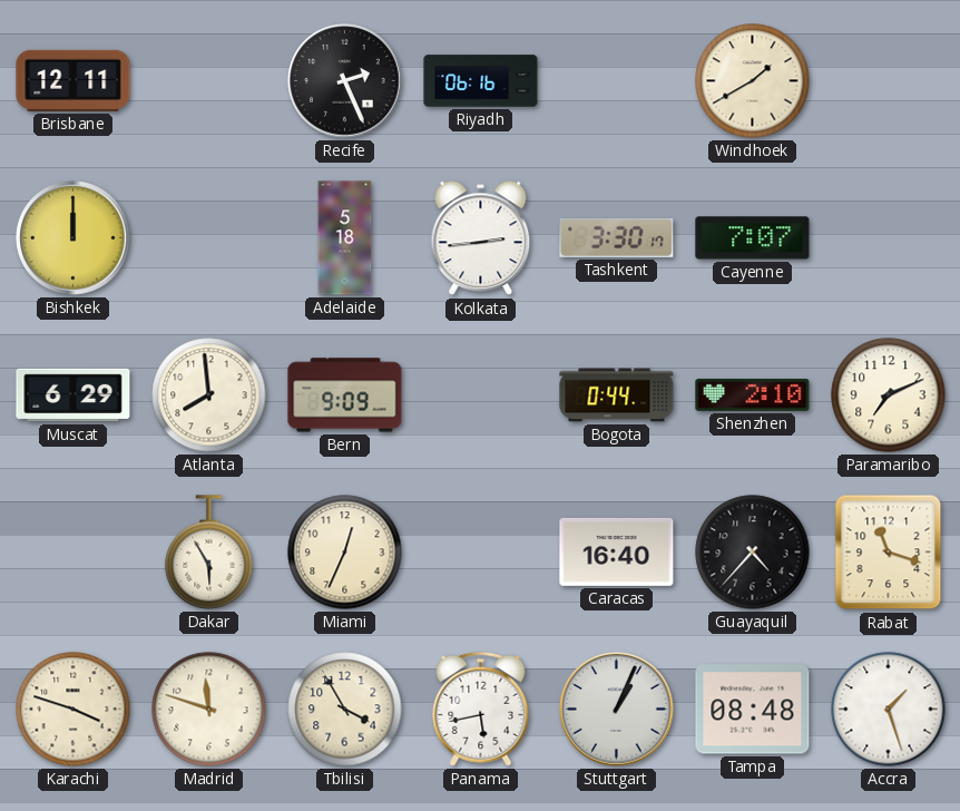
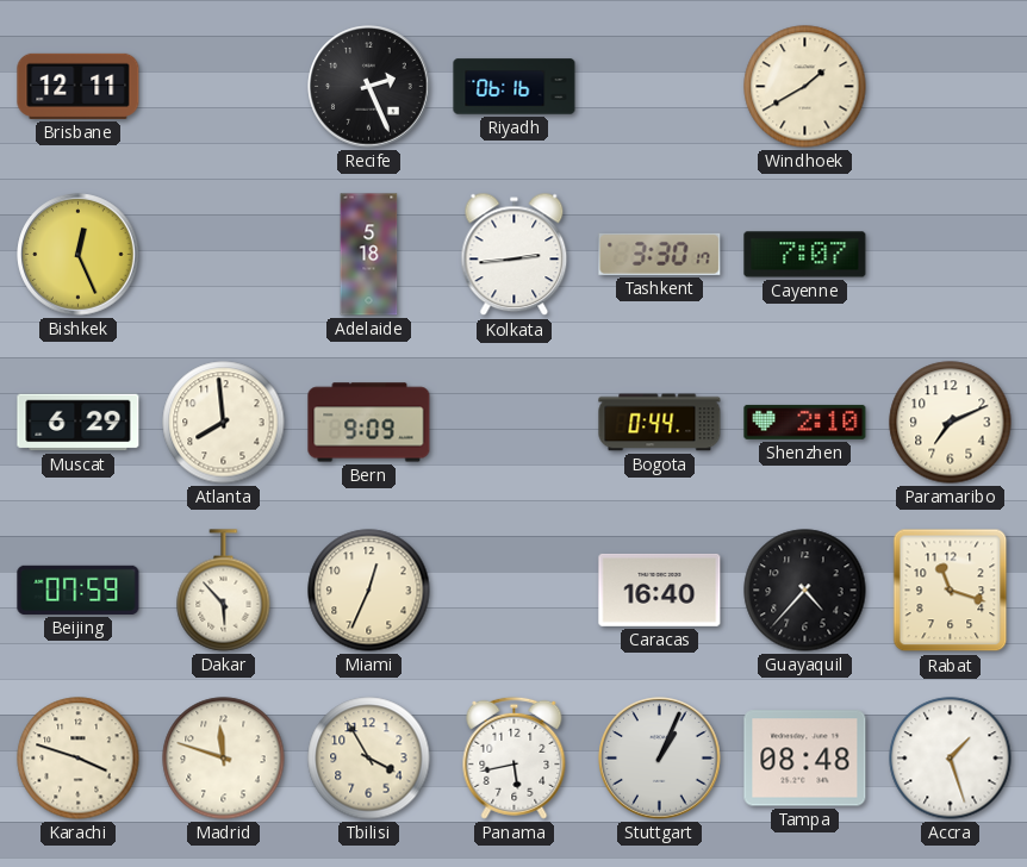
Bishkek: 12:00 -> 12:26 (79, 255)
Beijing: none -> 07:59 (79, 590)
Dakar: 5:55 -> 5:53 (224, 591)
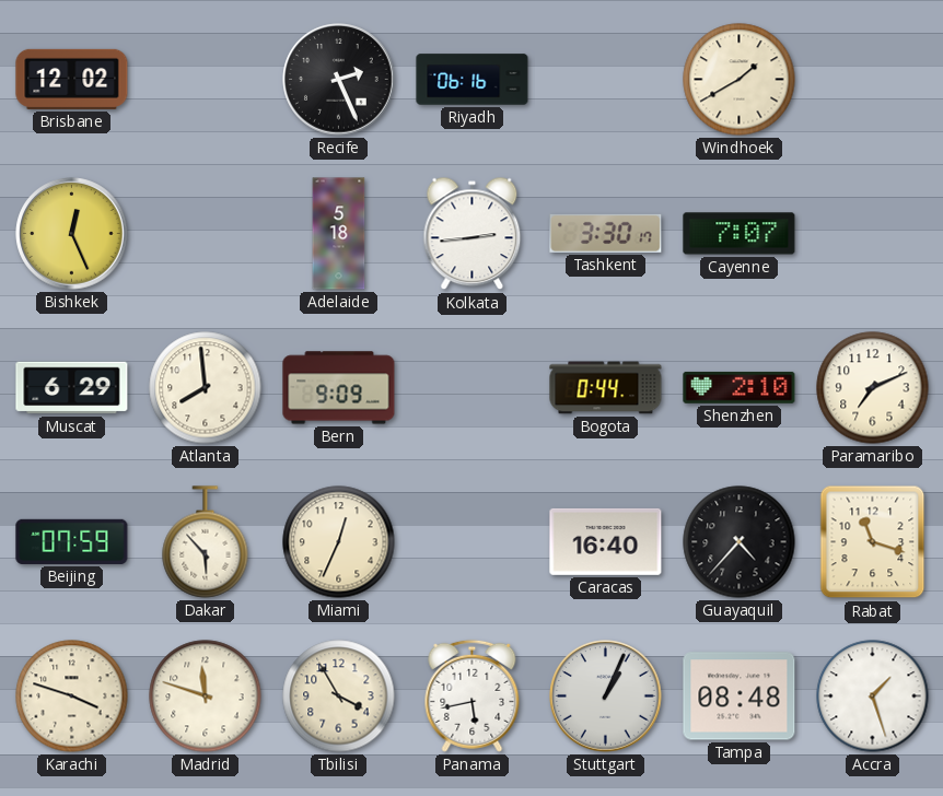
Brisbane: 12:11 -> 12:02 (72, 79)
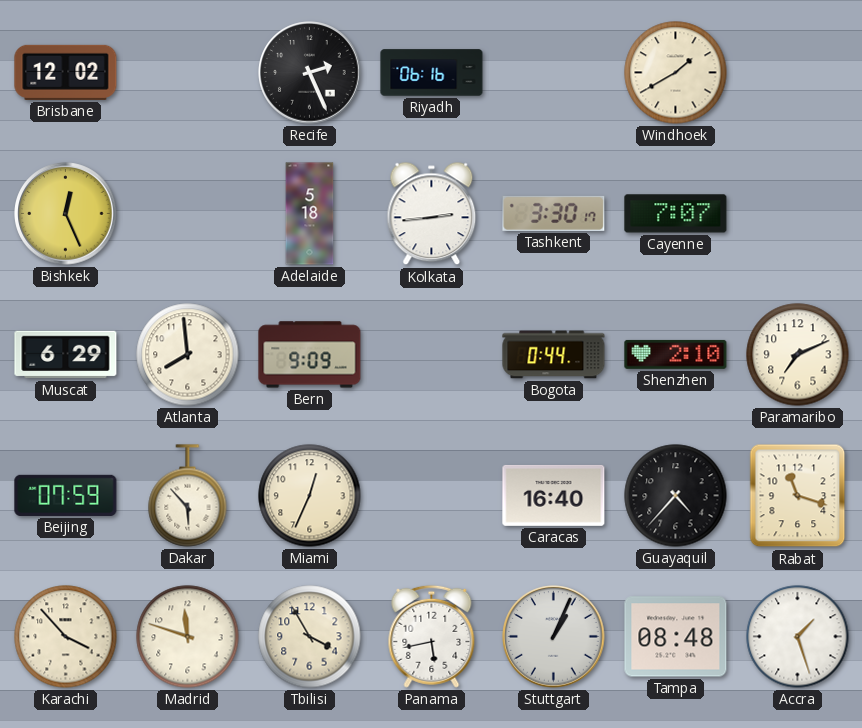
Karachi: 3:48 -> 3:53 (66, 637)
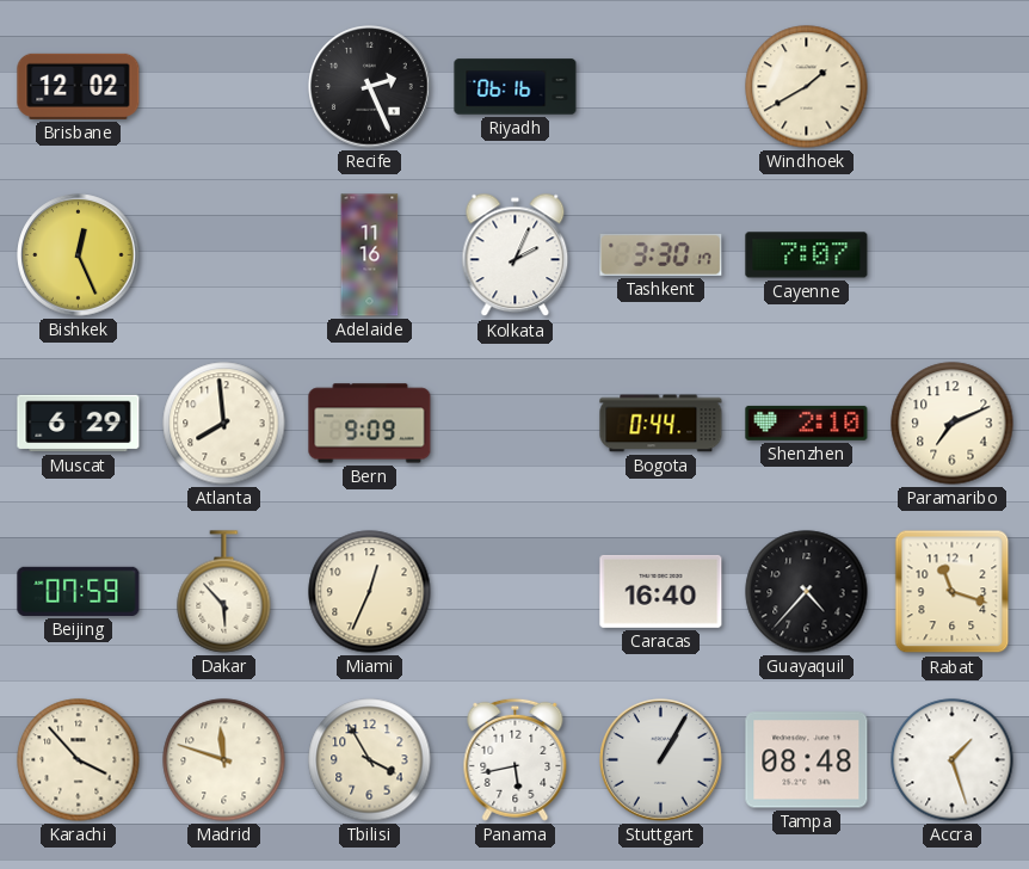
Adelaide: 5:18 -> 11:16 (370, 255)
Kolkata: 2:44 -> 2:04 (516, 255)
Stuttgart: 1:04 -> 1:05 (661, 760)
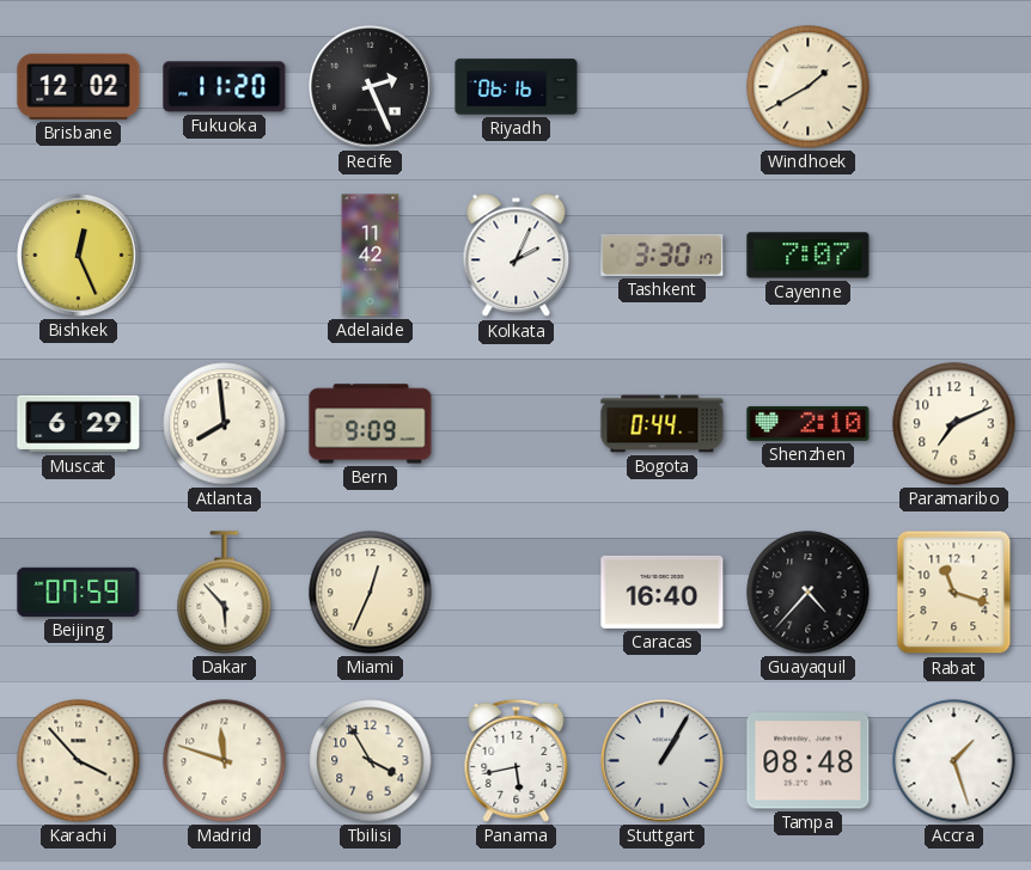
Fukuoka: none -> 11:20 (225, 87)
Adelaide: 11:16 -> 11:42 (371, 256)
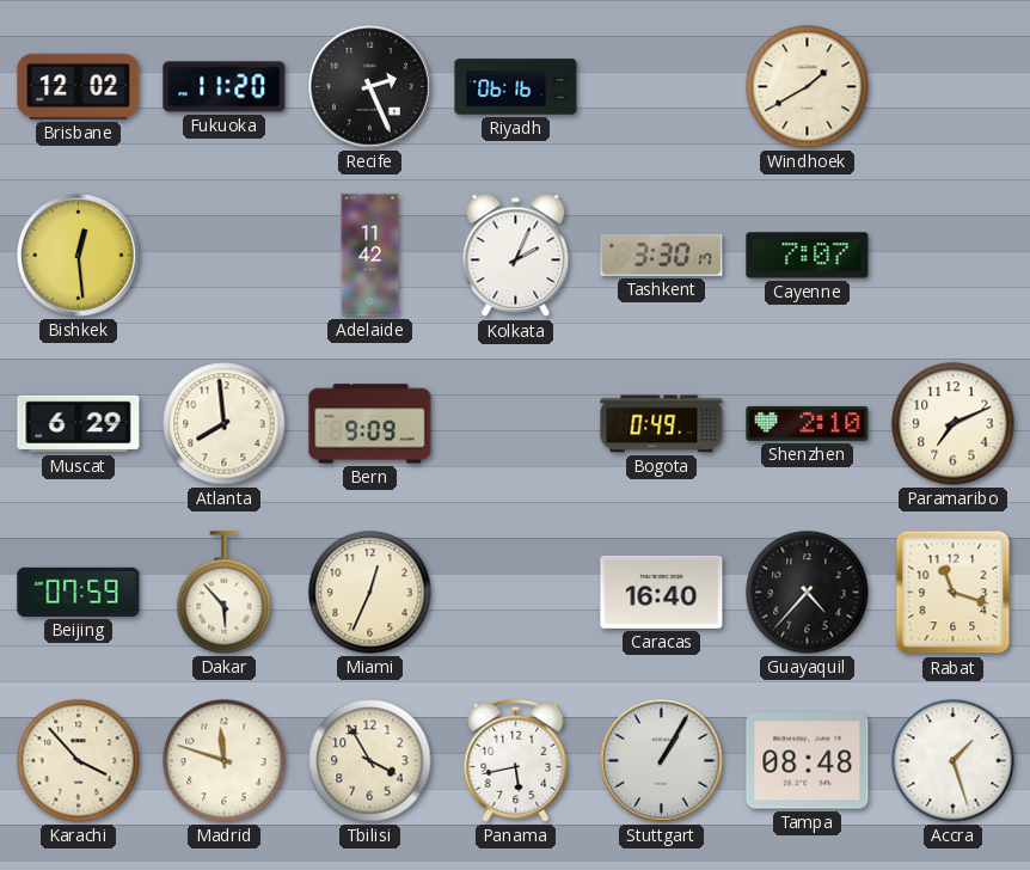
Bishkek: 12:26 -> 12:29 (79, 256)
Bogota: 0:44 -> 0:49 (662, 424)
